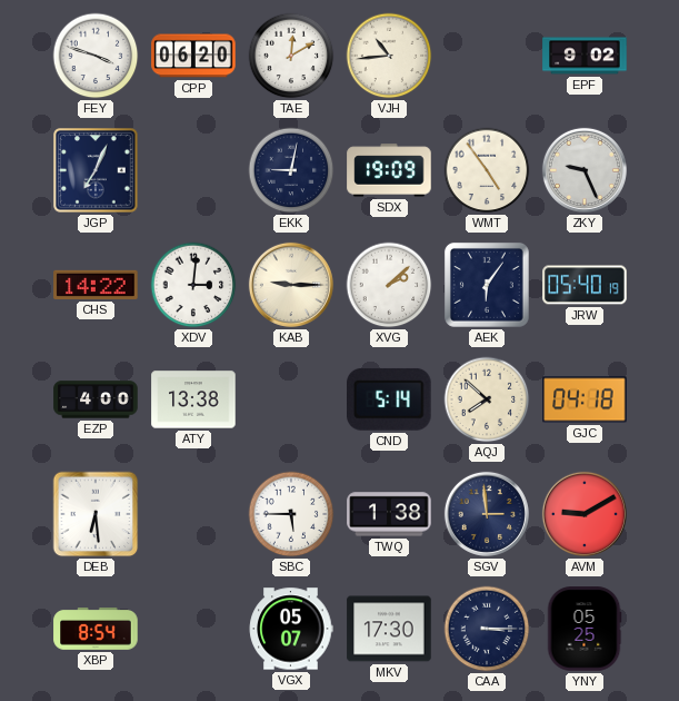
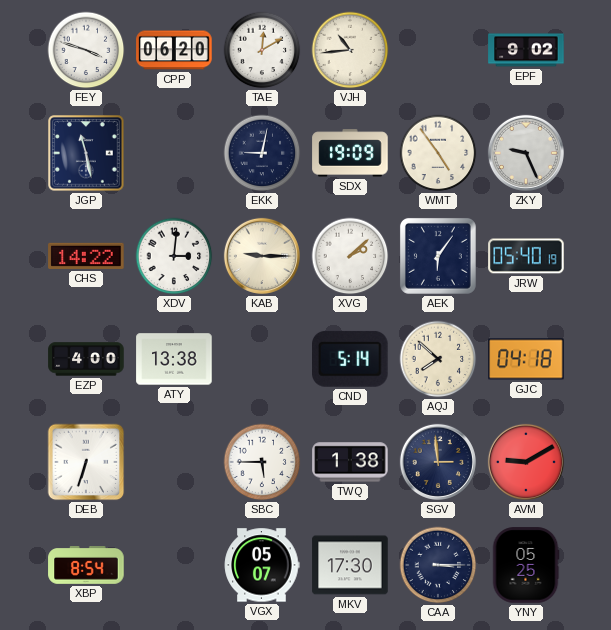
JGP: 7:04 -> 11:28 (86, 153)
DEB: 6:29 -> 6:33 (86, 462)
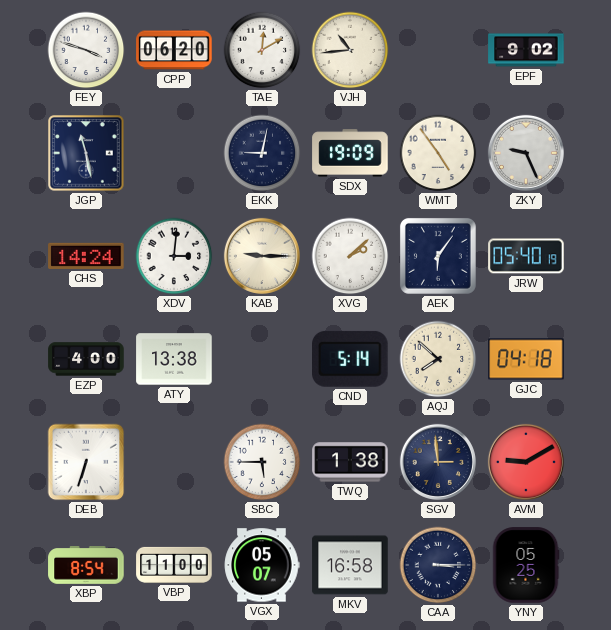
CHS: 14:22 -> 14:24 (86, 256)
VBP: none -> 11:00 (174, 565)
MKV: 17:30 -> 16:58 (350, 565)
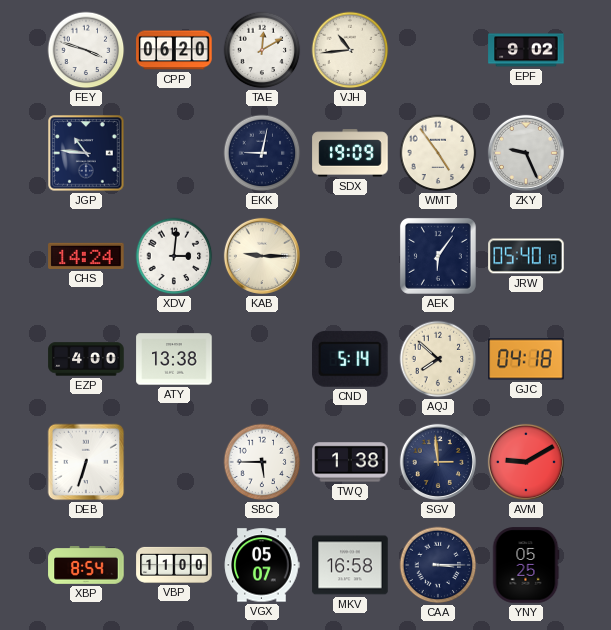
JGP: 11:28 -> 10:46 (86, 153)
XVG: 2:08 -> none (350, 256)
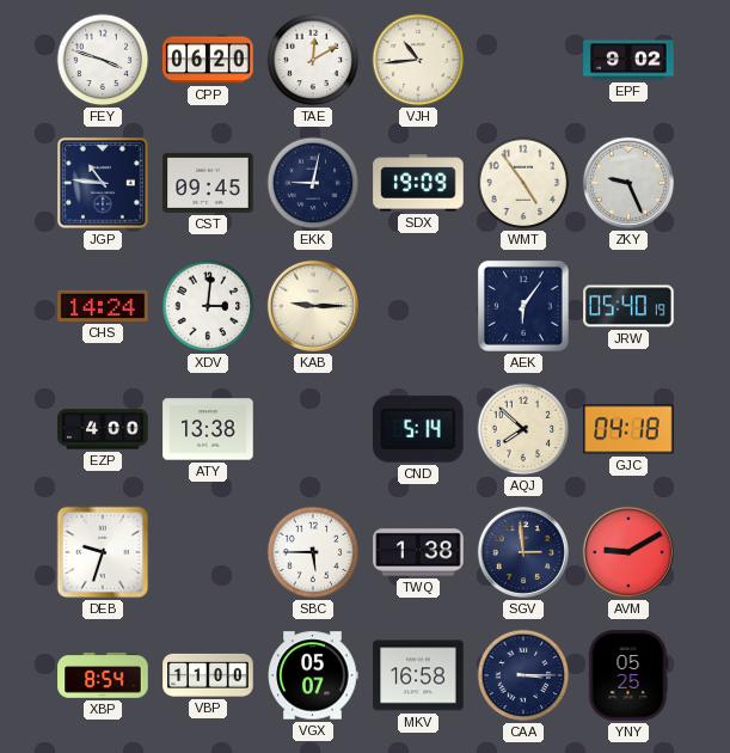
CST: none -> 09:45 (208, 183)
DEB: 6:33 -> 9:33 (103, 552)
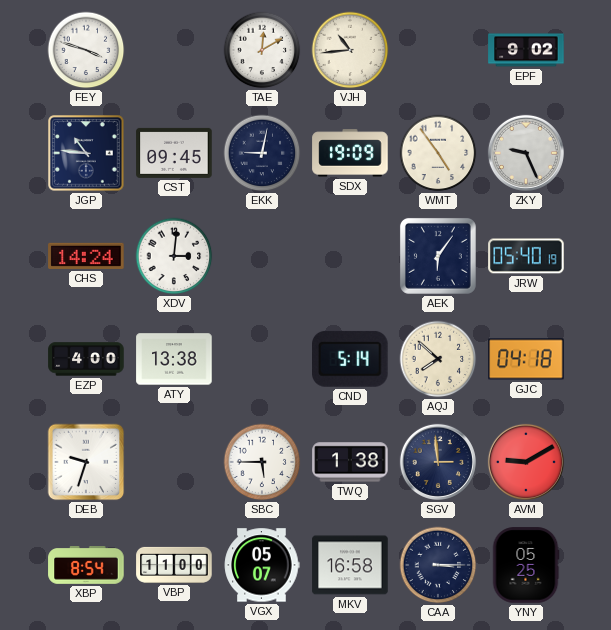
CPP: 06:20 -> none (208, 60)
KAB: 9:15 -> none (313, 306)
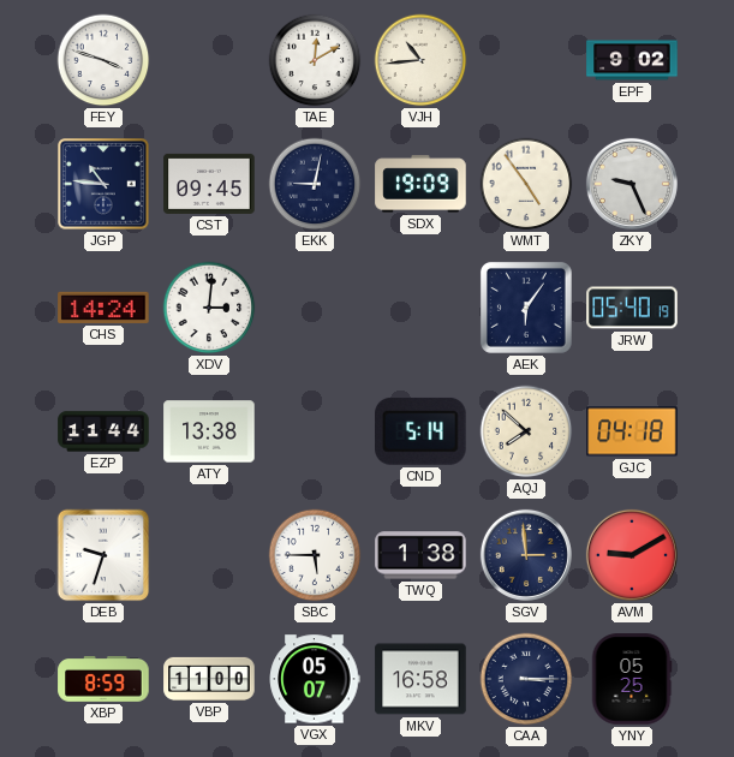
EZP: 4:00 -> 11:44 (103, 431)
XBP: 8:54 -> 8:59 (103, 680)
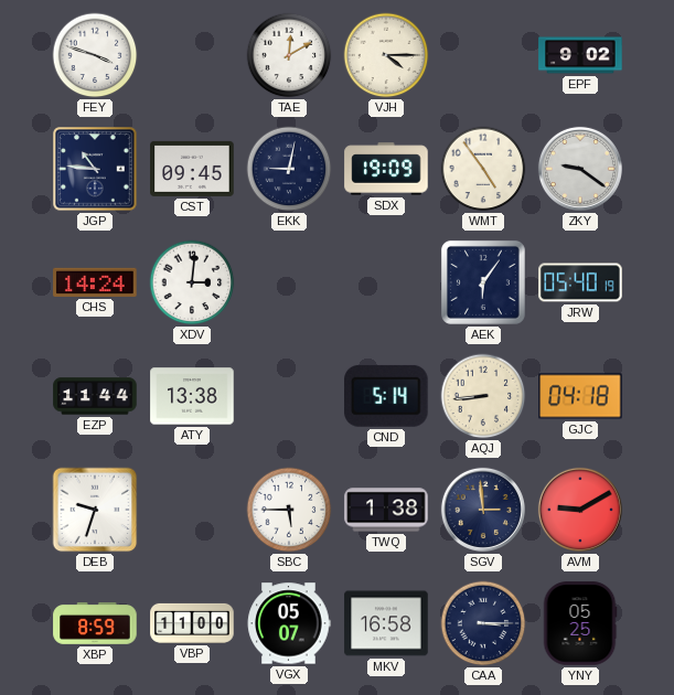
VJH: 10:44 -> 4:15 (386, 55)
ZKY: 9:26 -> 9:21 (580, 169)
AQJ: 7:52 -> 8:44 (483, 396)
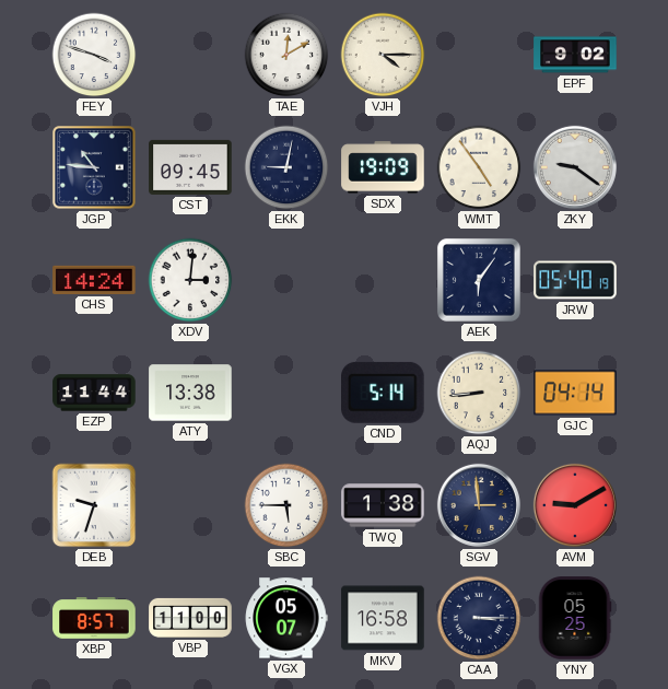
GJC: 04:18 -> 04:14 (575, 393)
XBP: 8:59 -> 8:57 (94, 619)
